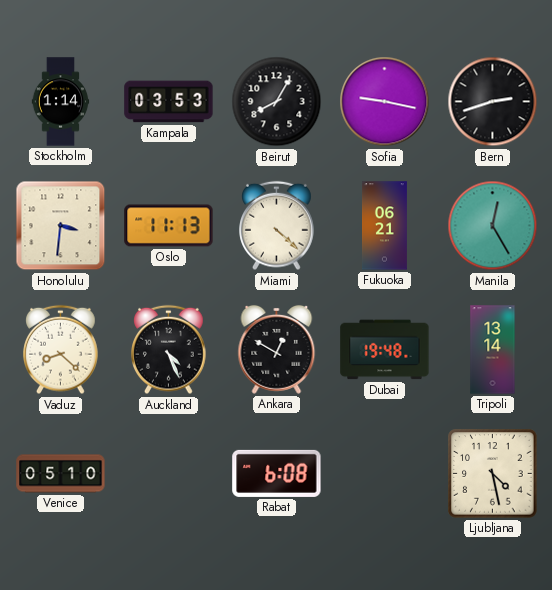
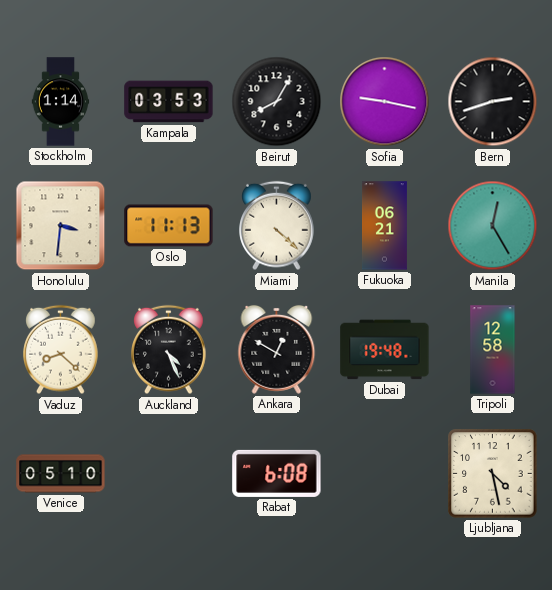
Tripoli: 13:14 -> 12:58 (493, 350)
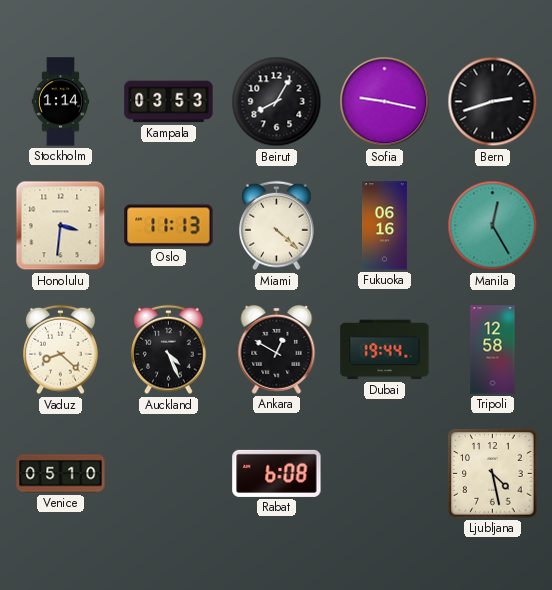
Fukuoka: 06:21 -> 06:16 (385, 226)
Dubai: 19:48 -> 19:44 (385, 350)
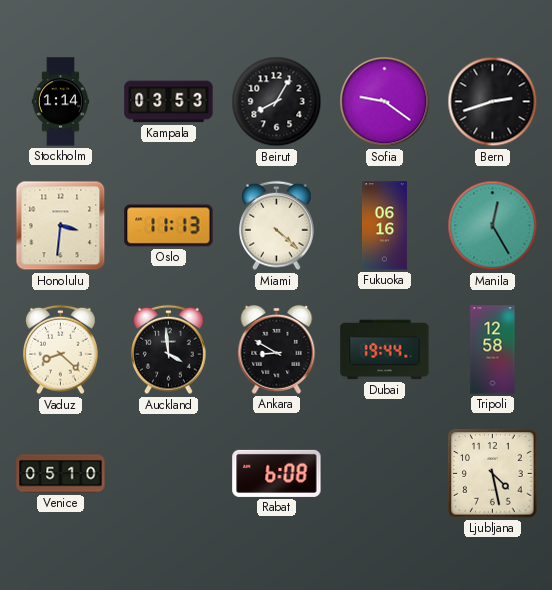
Sofia: 9:17 -> 9:21 (385, 102)
Auckland: 4:26 -> 3:59 (169, 350)
Ankara: 12:50 -> 8:50 (277, 349)
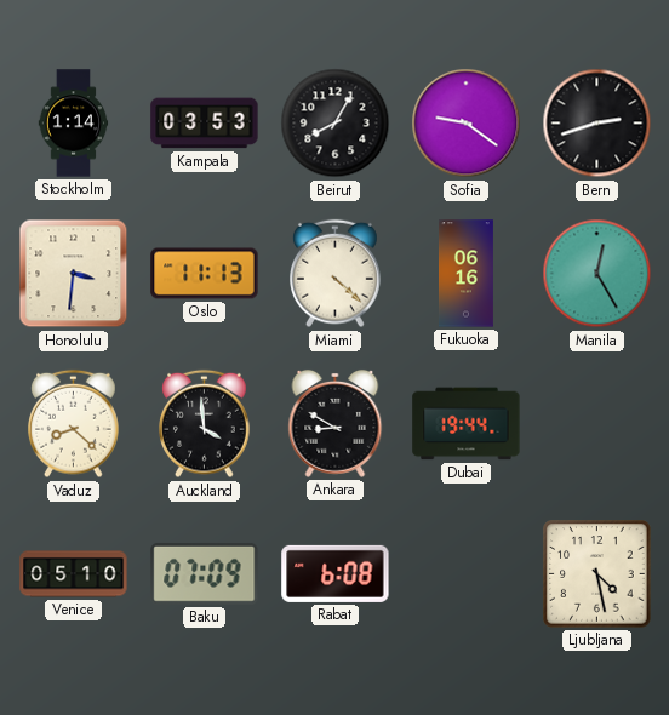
Tripoli: 12:58 -> none (493, 350)
Baku: none -> 07:09 (205, 573)
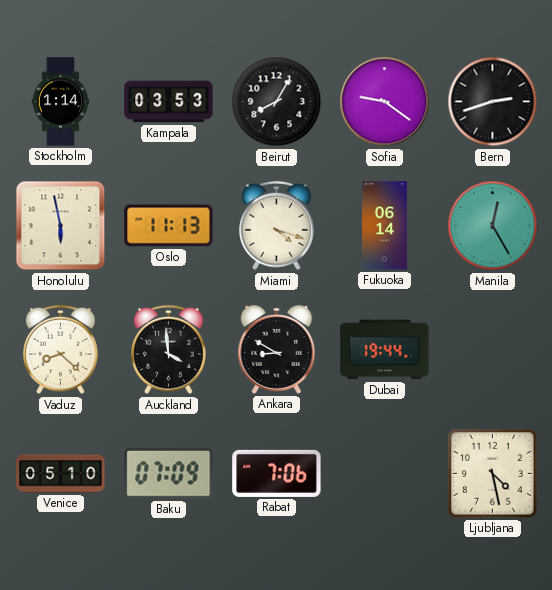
Honolulu: 3:31 -> 5:58 (61, 226)
Miami: 4:22 -> 4:18 (277, 226)
Fukuoka: 06:16 -> 06:14 (385, 226)
Rabat: 6:08 -> 7:06 (277, 473)
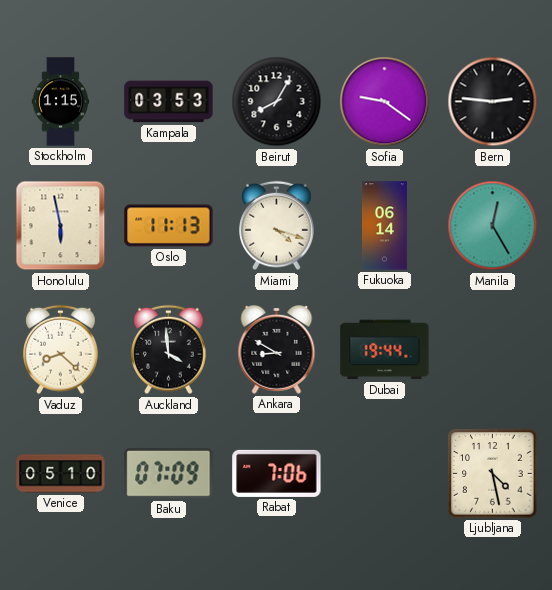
Stockholm: 1:14 -> 1:15 (61, 102)
Bern: 2:42 -> 2:46 (493, 102)
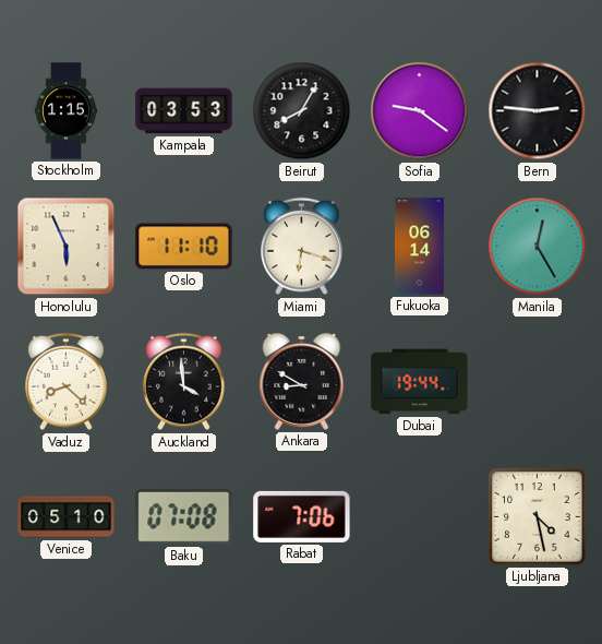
Honolulu: 5:58 -> 5:56 (67, 247)
Oslo: 11:13 -> 11:10 (184, 247)
Miami: 4:18 -> 6:18 (302, 247)
Baku: 07:09 -> 07:08 (184, 516)
